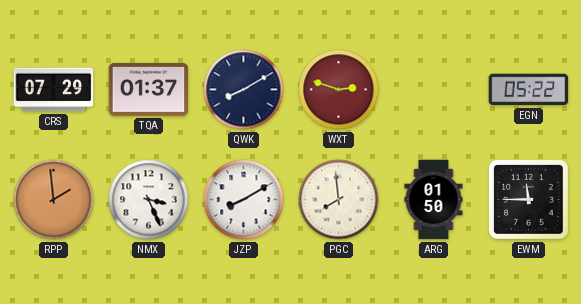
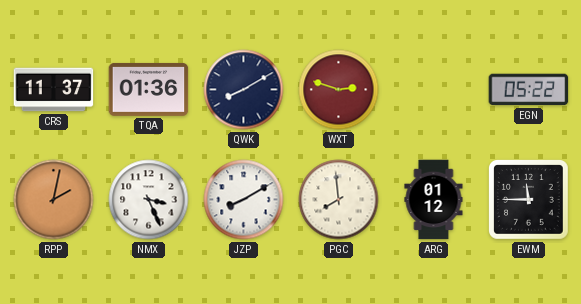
CRS: 07:29 -> 11:37 (54, 90)
TQA: 01:37 -> 01:36 (149, 90)
RPP: 1:59 -> 2:02 (54, 200)
ARG: 01:50 -> 01:12 (434, 200)
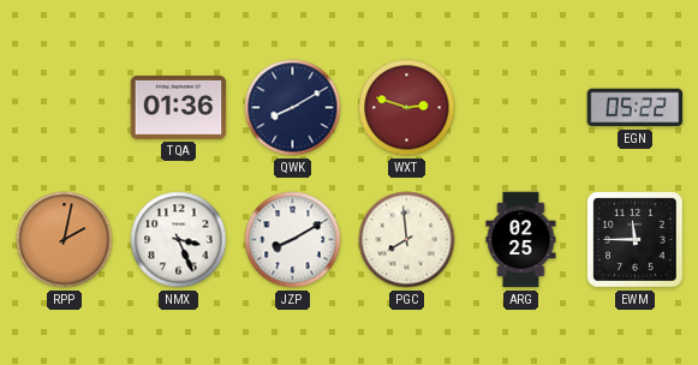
CRS: 11:37 -> none (54, 90)
ARG: 01:12 -> 02:25 (521, 240)
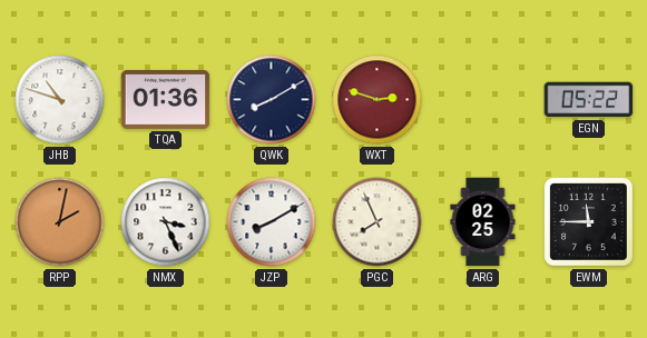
JHB: none -> 10:48 (60, 100)
PGC: 7:59 -> 7:56 (378, 222)
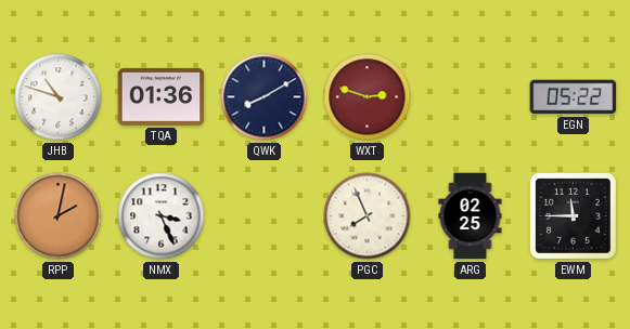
JZP: 8:10 -> none (272, 222)
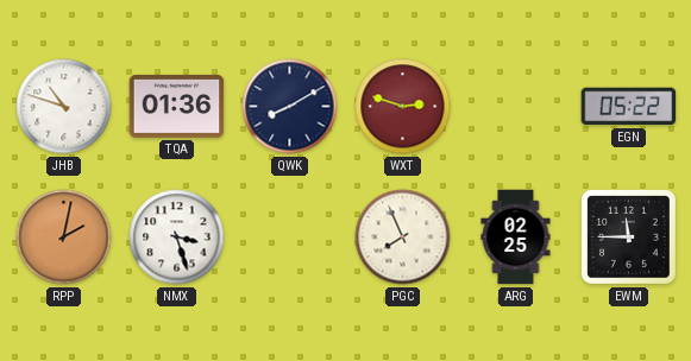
NMX: 3:26 -> 3:27 (177, 237)
